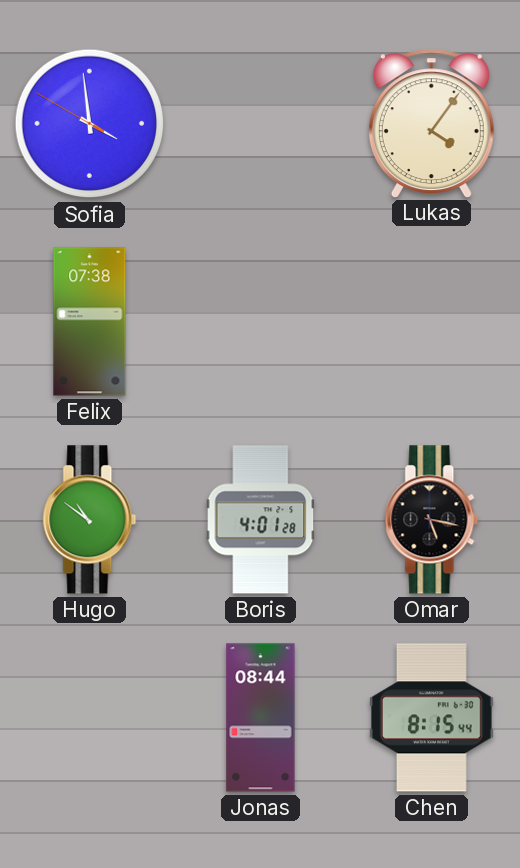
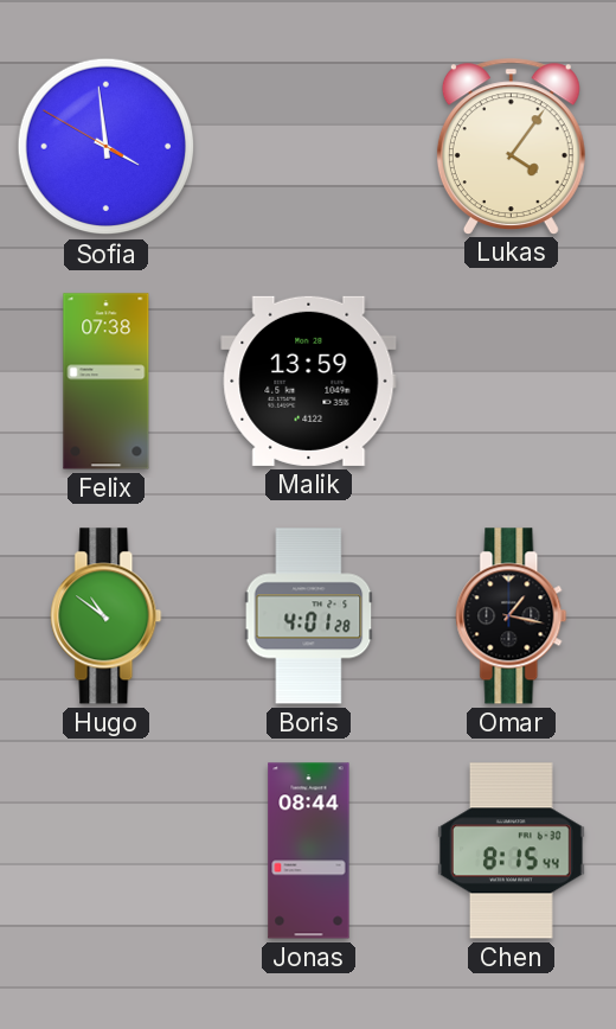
Malik: none -> 13:59 (309, 381)
Omar: 5:17 -> 1:17 (512, 616)
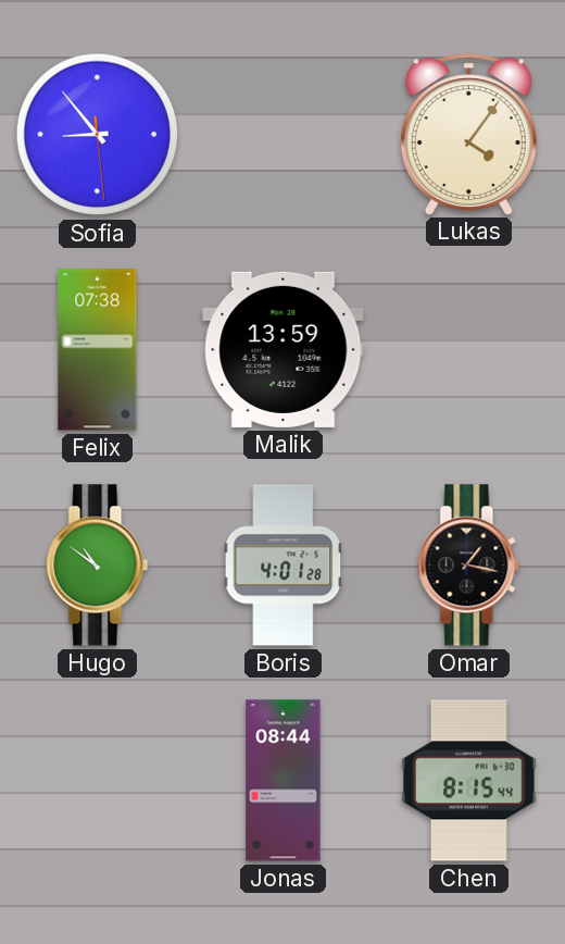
Sofia: 3:58 -> 8:53 (98, 135)
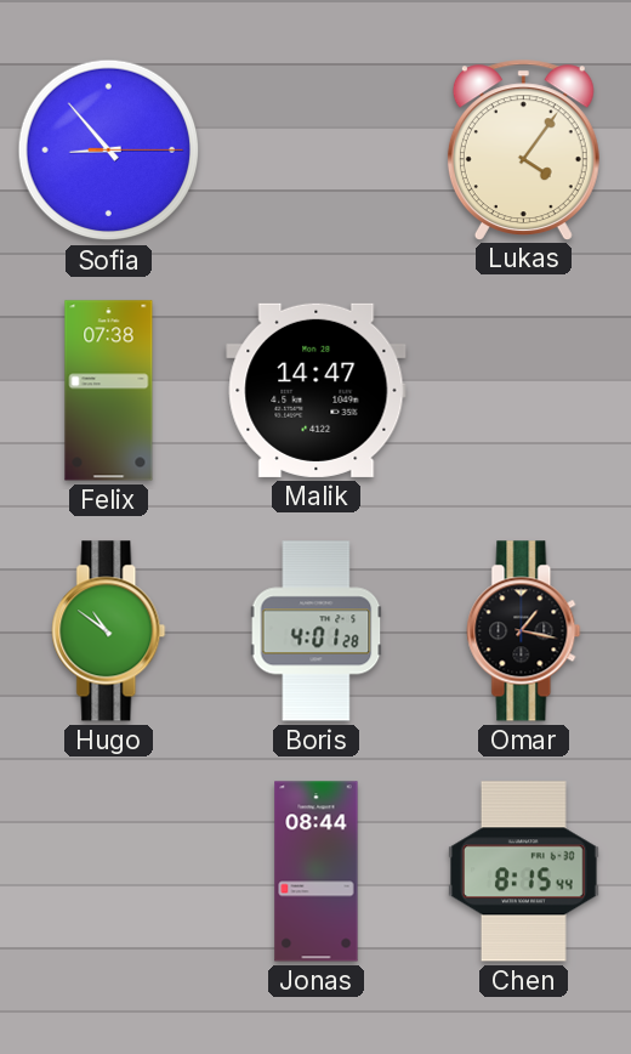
Sofia: 8:53:29 -> 8:53:15 (109, 151)
Malik: 13:59 -> 14:47 (317, 390)
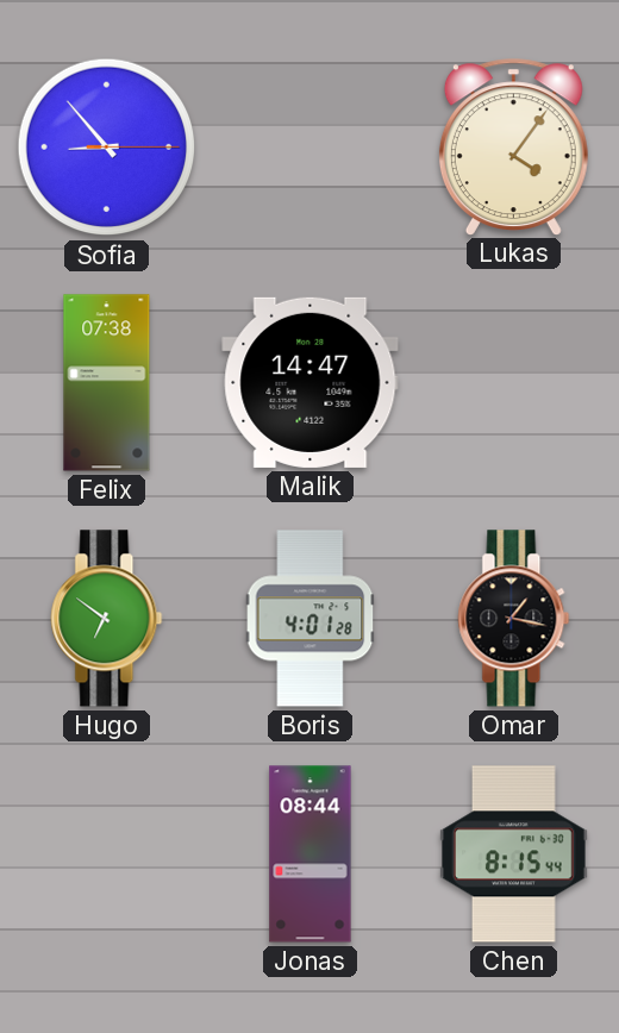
Hugo: 10:51 -> 6:51 (107, 619)
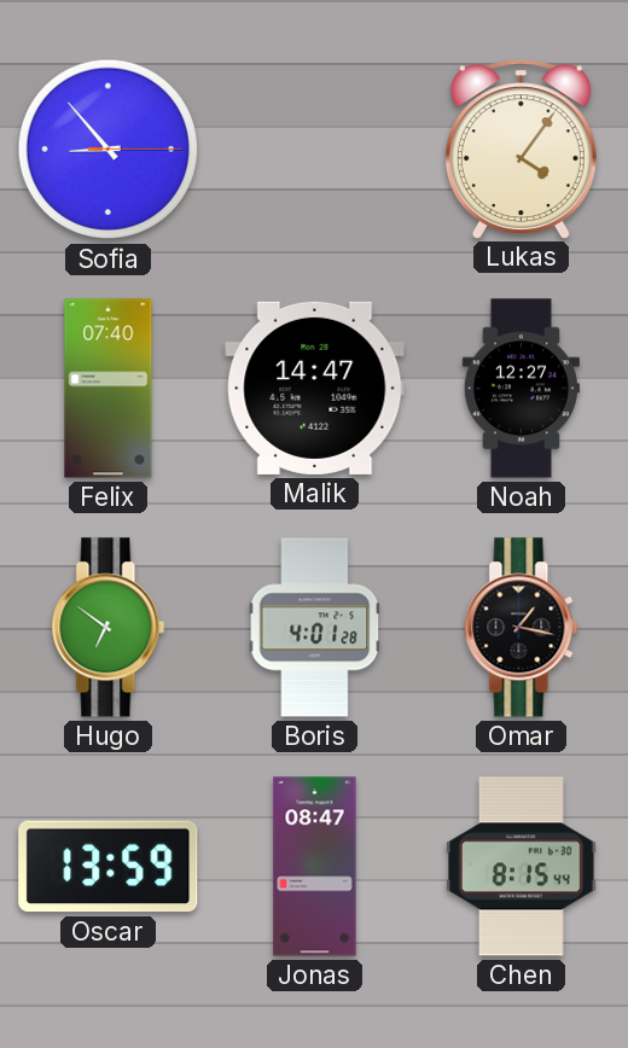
Felix: 07:38 -> 07:40 (109, 389)
Noah: none -> 12:27 (521, 389)
Oscar: none -> 13:59 (109, 867)
Jonas: 08:44 -> 08:47 (315, 867)
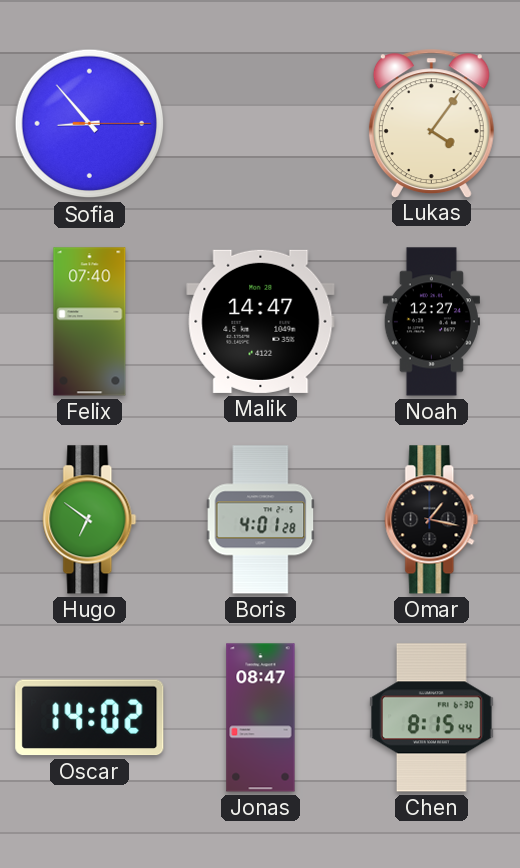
Oscar: 13:59 -> 14:02 (90, 718)
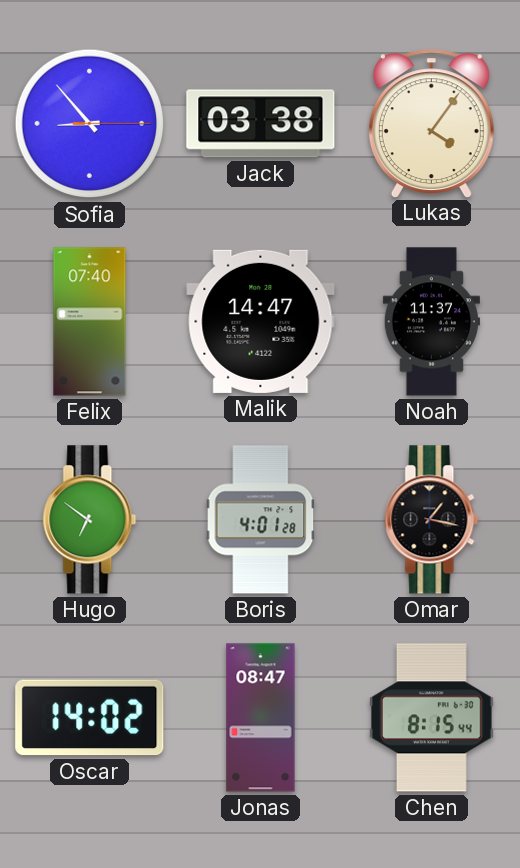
Jack: none -> 03:38 (261, 124)
Noah: 12:27 -> 11:37 (431, 322)
